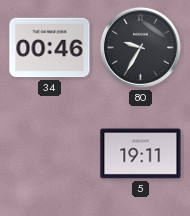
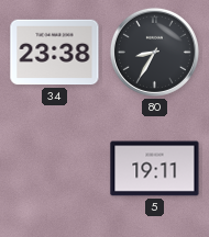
34: 00:46 -> 23:38 (55, 53)
80: 9:35 -> 8:35 (154, 52)
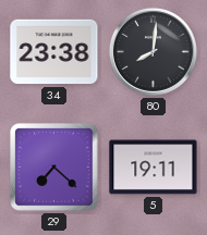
80: 8:35 -> 8:01 (153, 51)
29: none -> 7:22 (54, 168)
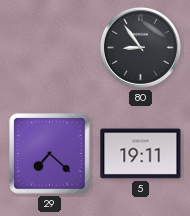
34: 23:38 -> none (54, 52)
80: 8:01 -> 8:54 (140, 47)
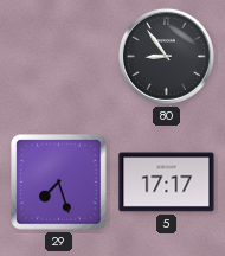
29: 7:22 -> 7:27 (59, 183)
5: 19:11 -> 17:17 (167, 183)
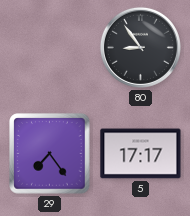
29: 7:27 -> 7:24 (50, 154)
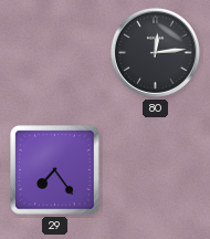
80: 8:54 -> 12:14 (155, 52)
5: 17:17 -> none (141, 154)
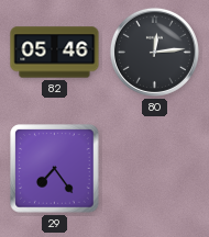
82: none -> 05:46 (55, 53)
